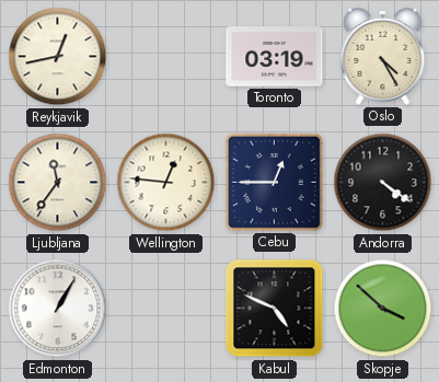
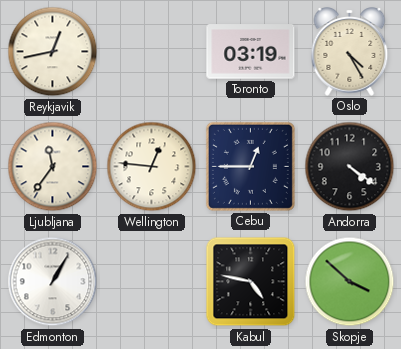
Kabul: 4:49 -> 4:47 (251, 282)
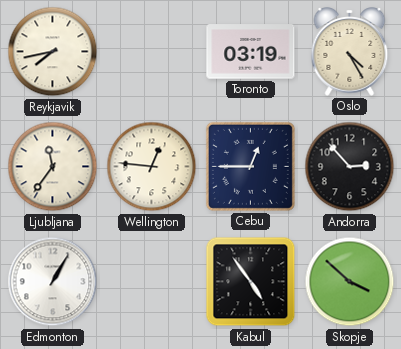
Reykjavik: 12:43 -> 7:43 (53, 52)
Andorra: 4:21 -> 2:53 (350, 167)
Kabul: 4:47 -> 4:54 (251, 282)
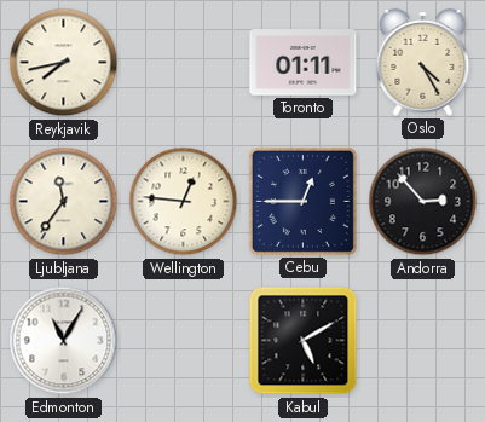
Toronto: 03:19 -> 01:11 (304, 63)
Edmonton: 1:05 -> 11:05 (64, 341)
Kabul: 4:54 -> 5:10 (304, 341)
Skopje: 3:52 -> none (350, 282)
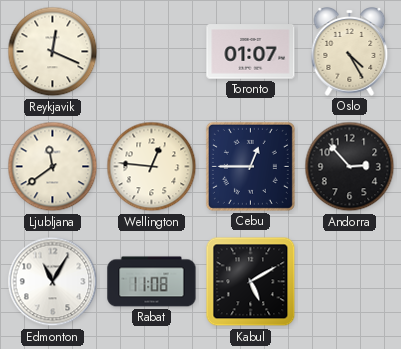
Reykjavik: 7:43 -> 12:19 (53, 52)
Toronto: 01:11 -> 01:07 (251, 52)
Ljubljana: 11:36 -> 11:39 (53, 167)
Rabat: none -> 11:08 (152, 282)
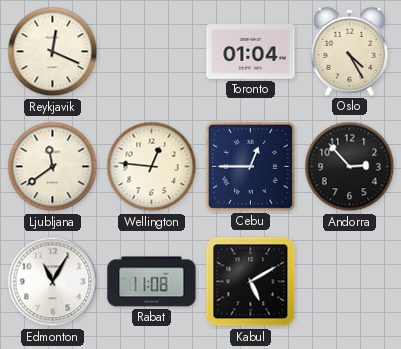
Toronto: 01:07 -> 01:04 (251, 52)
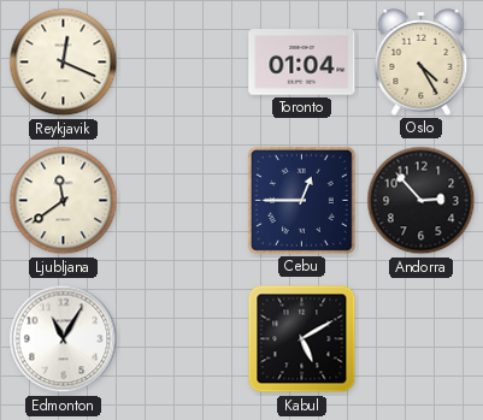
Wellington: 12:46 -> none (152, 167)
Rabat: 11:08 -> none (152, 282)
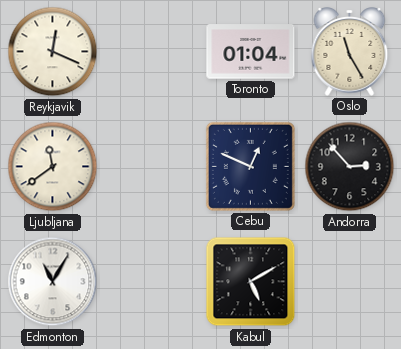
Oslo: 4:25 -> 11:25 (350, 52)
Cebu: 12:45 -> 12:49 (250, 166)
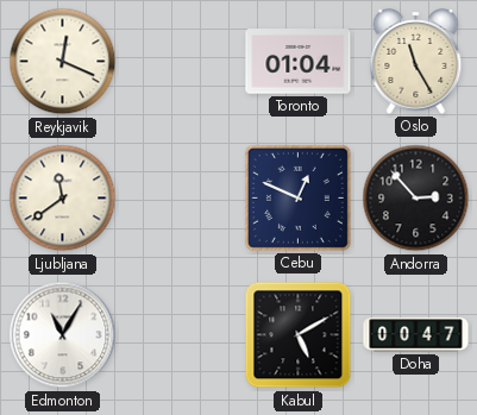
Doha: none -> 00:47 (416, 335)
